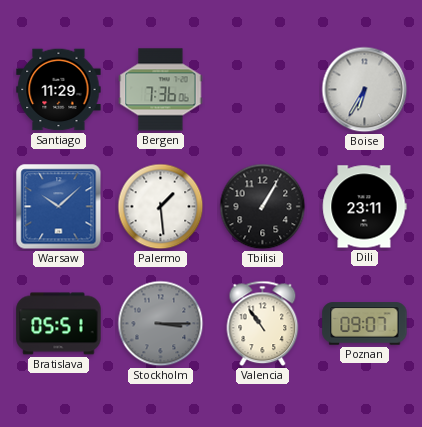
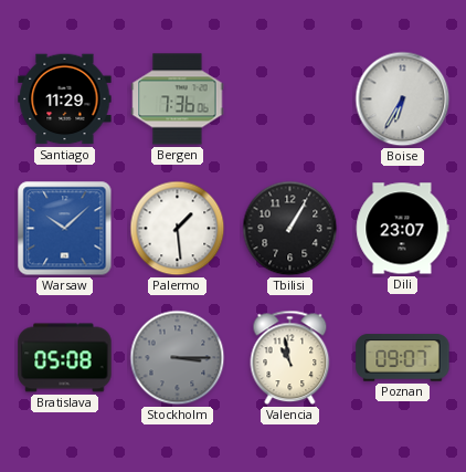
Dili: 23:11 -> 23:07 (403, 229)
Bratislava: 05:51 -> 05:08 (65, 358)
Valencia: 10:54 -> 10:58 (290, 358)
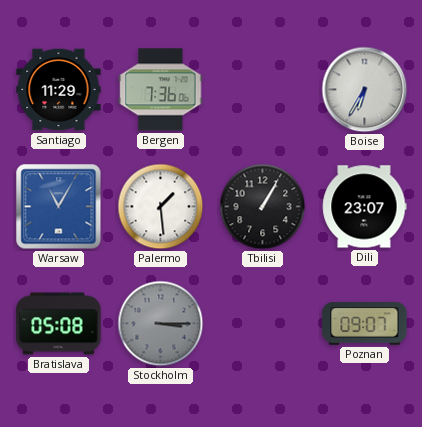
Warsaw: 10:08 -> 11:05 (59, 207)
Valencia: 10:58 -> none (290, 358)
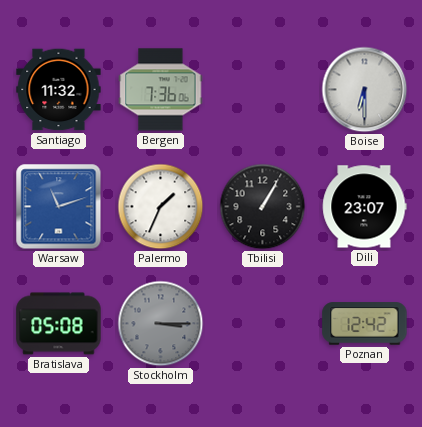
Santiago: 11:29 -> 11:32 (59, 90)
Boise: 6:35 -> 6:30 (365, 90)
Warsaw: 11:05 -> 11:12 (59, 207)
Palermo: 1:29 -> 1:34 (161, 207)
Poznan: 09:07 -> 12:42 (365, 324)
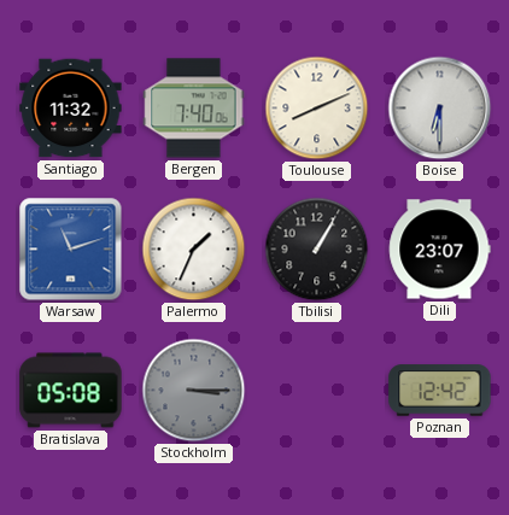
Bergen: 7:36 -> 7:40 (194, 109)
Toulouse: none -> 8:11 (317, 109)
